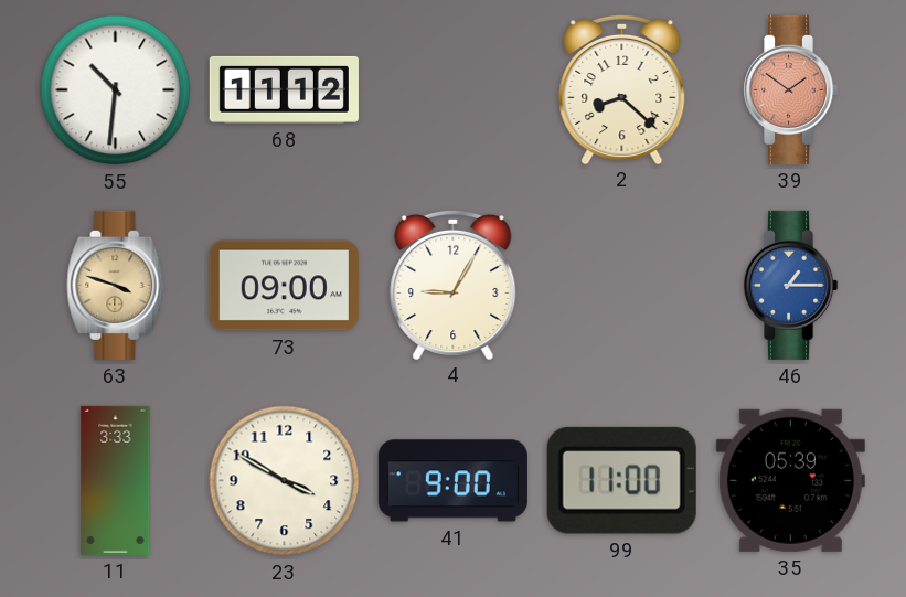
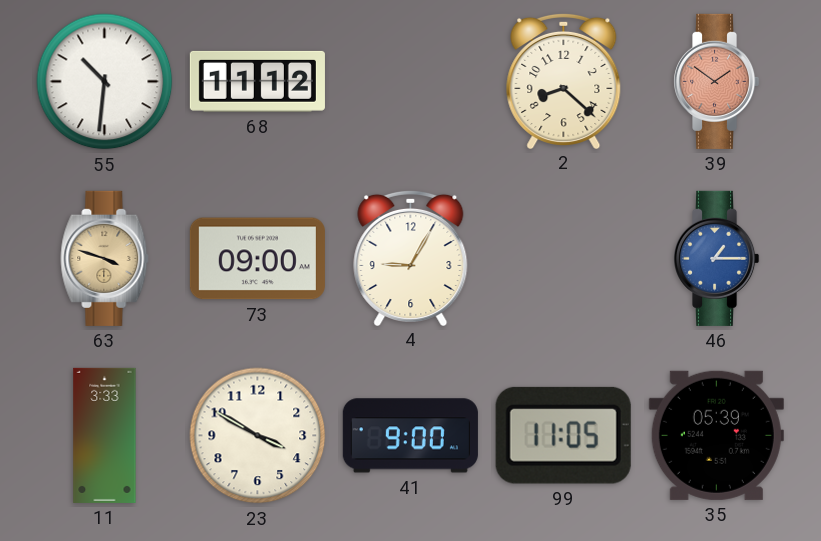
99: 11:00 -> 11:05 (563, 435)
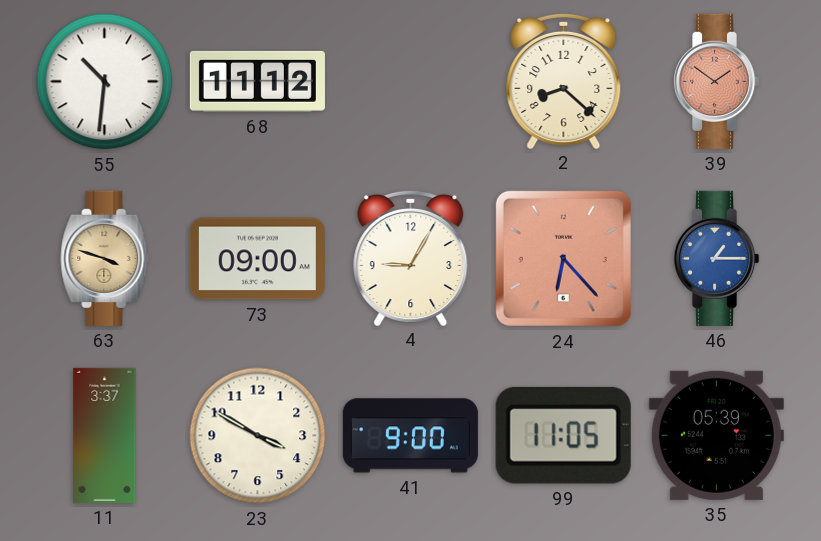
24: none -> 6:23 (563, 258)
11: 3:33 -> 3:37 (105, 435)
